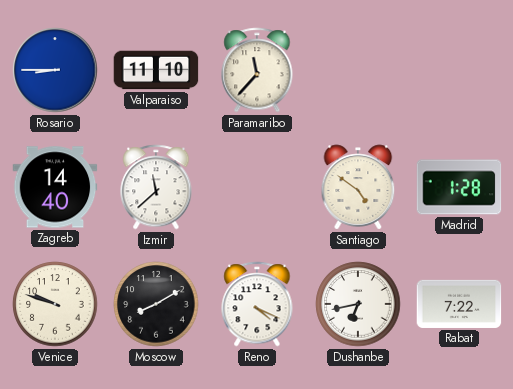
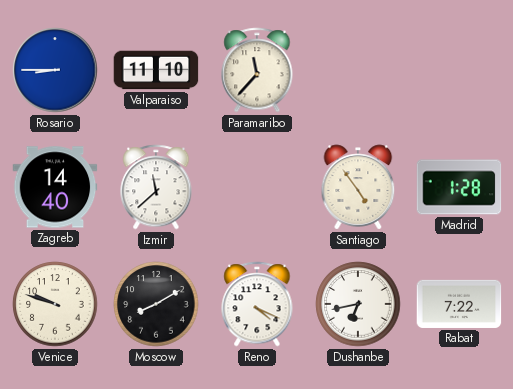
Santiago: 4:51 -> 4:54 (358, 187)
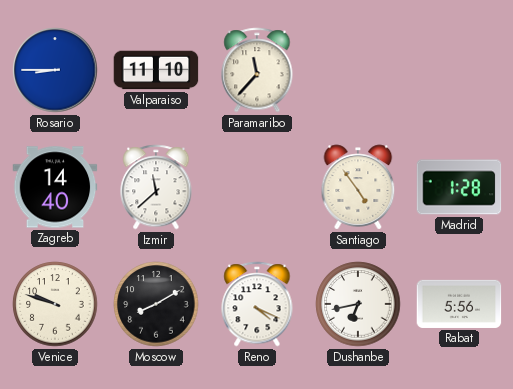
Rabat: 7:22 -> 5:56 (459, 304)
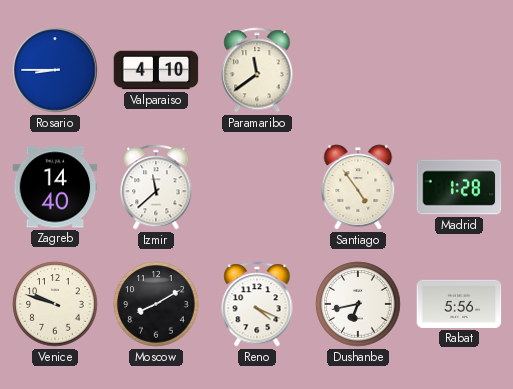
Valparaiso: 11:10 -> 4:10 (156, 70)
Paramaribo: 11:37 -> 11:39 (257, 70)
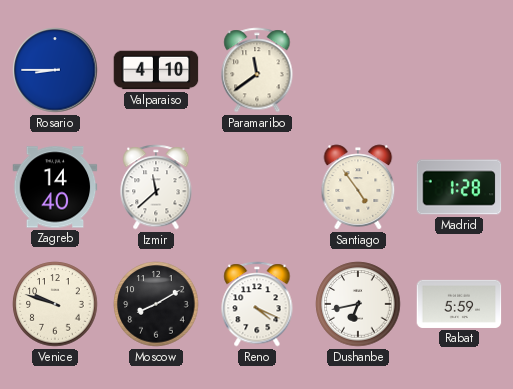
Rabat: 5:56 -> 5:59 (459, 304)
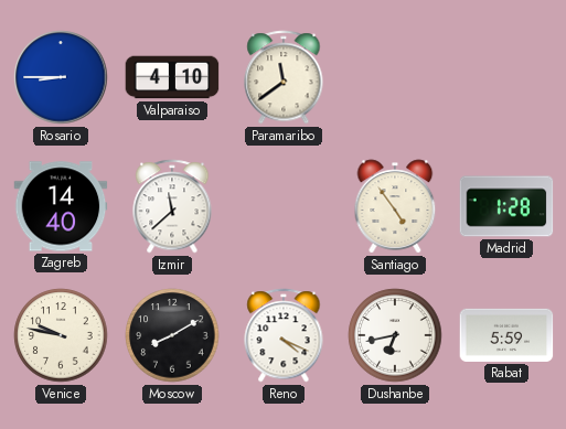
Venice: 9:48 -> 9:47 (61, 335)
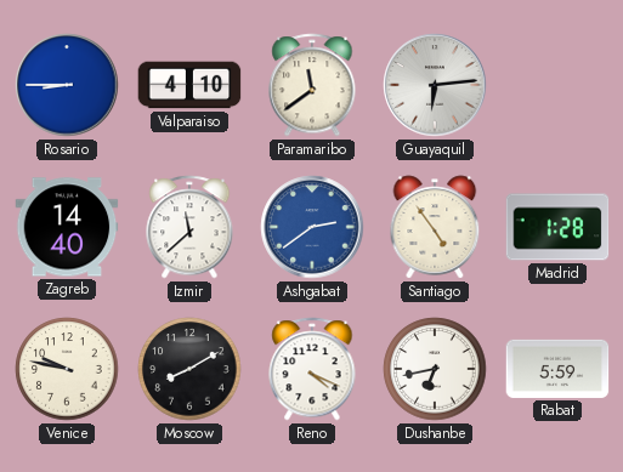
Guayaquil: none -> 6:14 (435, 85)
Ashgabat: none -> 2:39 (312, 227)
